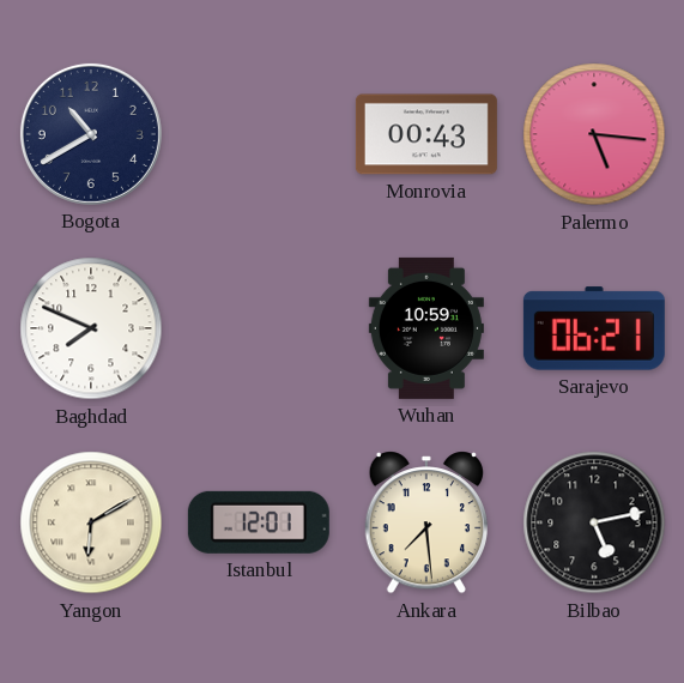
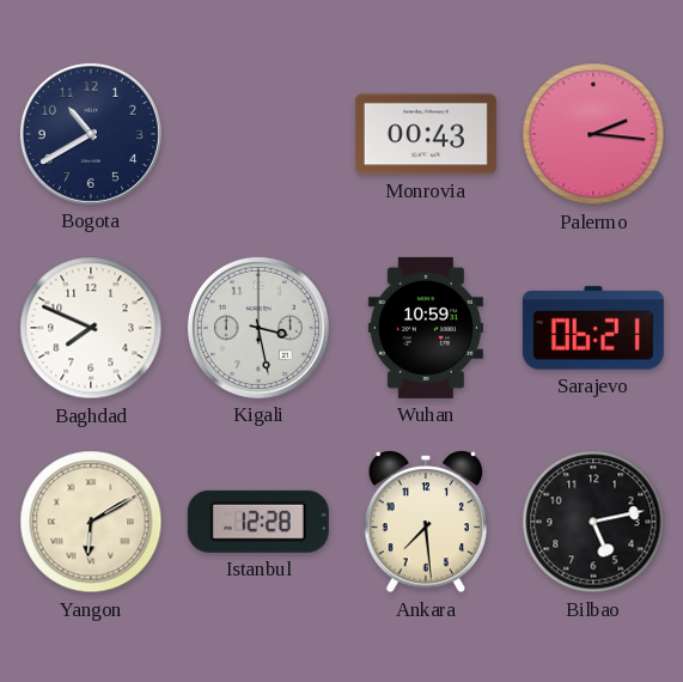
Palermo: 5:16 -> 2:16 (593, 134)
Kigali: none -> 3:28 (258, 328)
Istanbul: 12:01 -> 12:28 (258, 522)
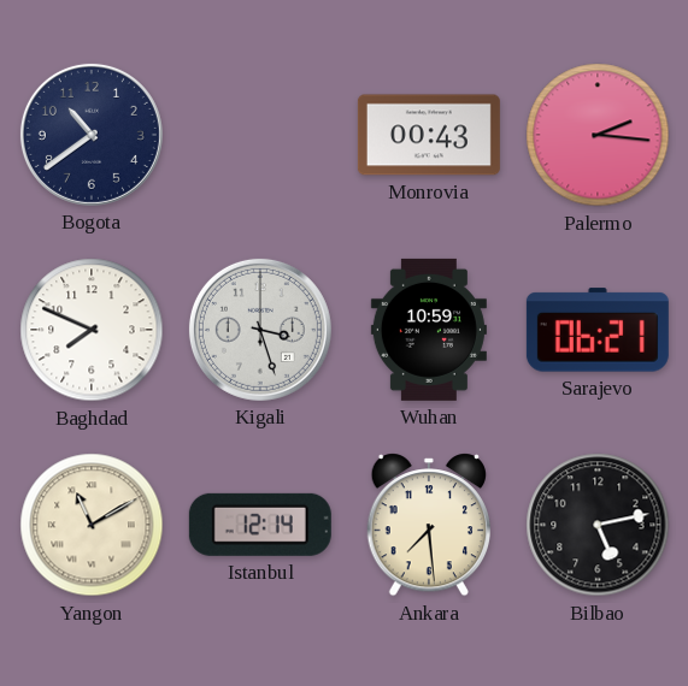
Bogota: 10:40 -> 10:39 (92, 135)
Kigali: 3:28 -> 3:27 (260, 330)
Yangon: 6:10 -> 11:10 (92, 525)
Istanbul: 12:28 -> 12:14 (260, 525)
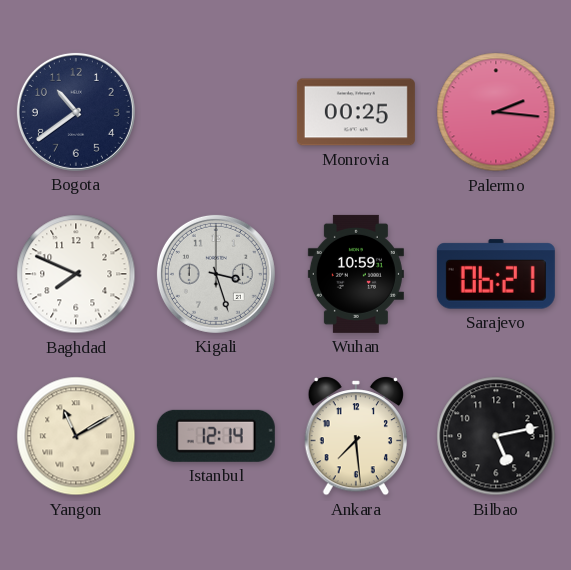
Monrovia: 00:43 -> 00:25 (356, 112)
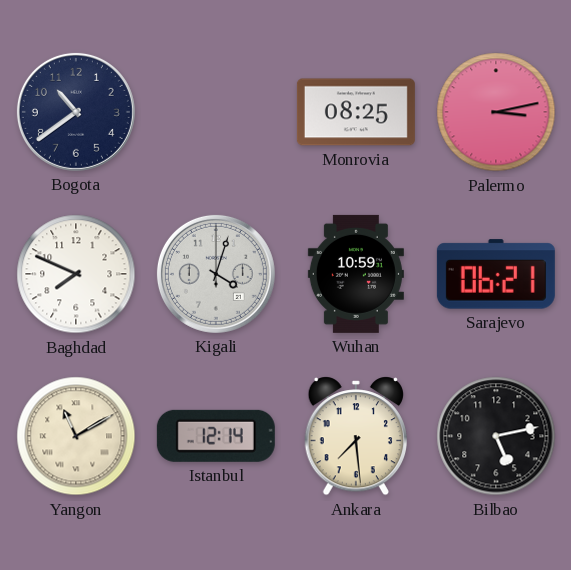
Monrovia: 00:25 -> 08:25 (356, 112)
Palermo: 2:16 -> 3:13 (496, 112)
Kigali: 3:27 -> 4:03 (216, 274)
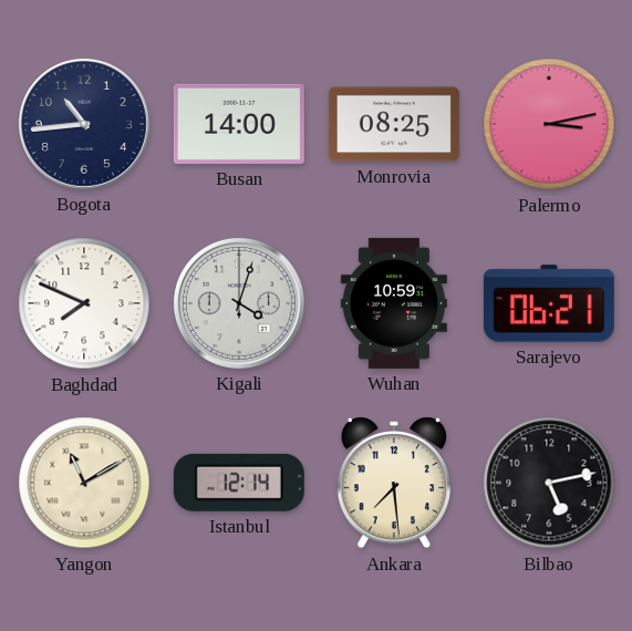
Bogota: 10:39 -> 10:44 (84, 124)
Busan: none -> 14:00 (239, 124)
